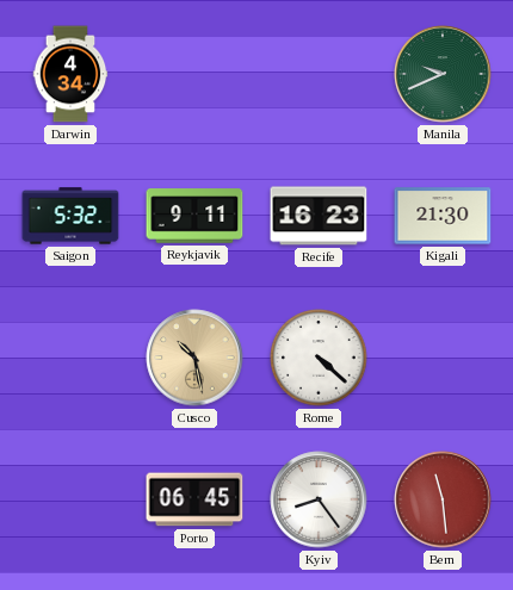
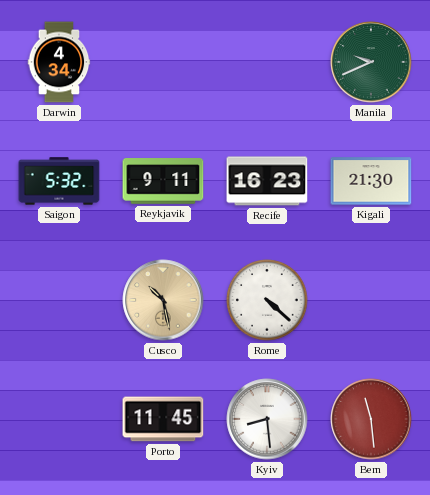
Porto: 06:45 -> 11:45 (163, 419)
Kyiv: 8:24 -> 8:29 (267, 419)
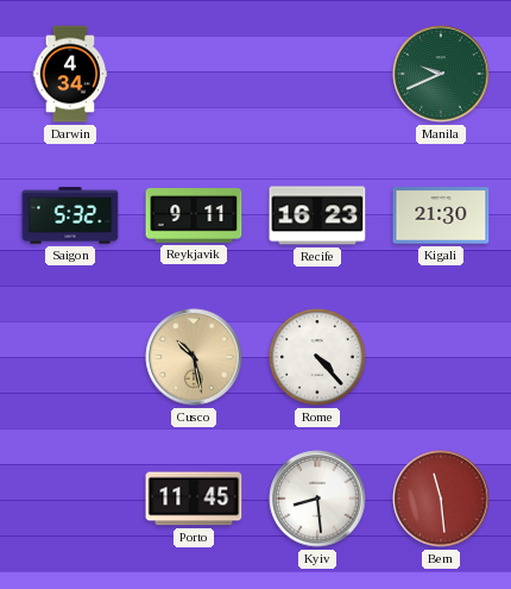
Rome: 4:22 -> 4:23 (317, 357)
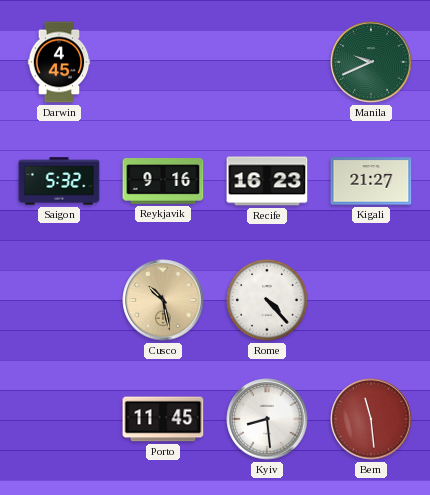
Darwin: 4:34 -> 4:45 (59, 62)
Reykjavik: 9:11 -> 9:16 (163, 181)
Kigali: 21:30 -> 21:27 (371, 181)
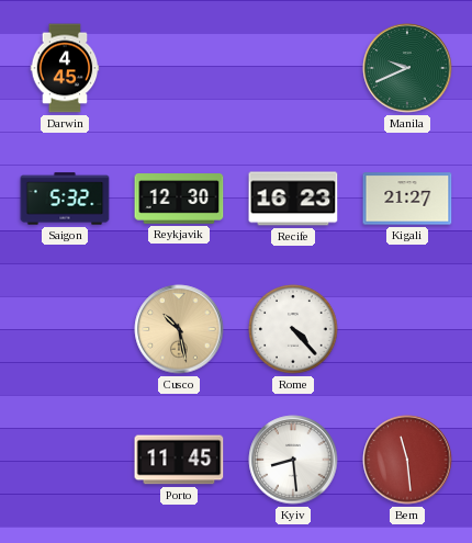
Reykjavik: 9:16 -> 12:30 (179, 199)
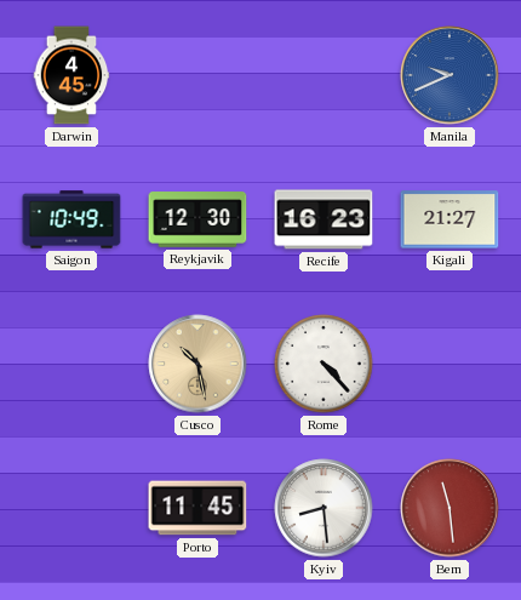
Manila dial: green -> blue (450, 75)
Saigon: 5:32 -> 10:49 (71, 219)
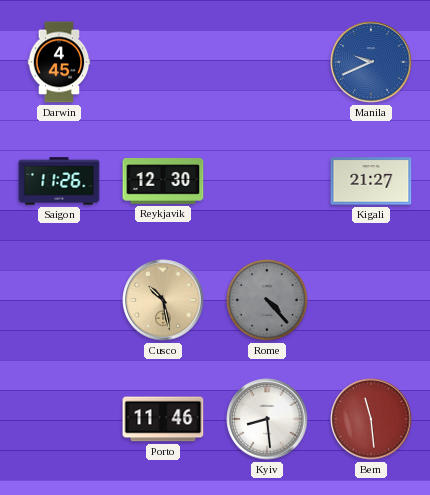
Saigon: 10:49 -> 11:26 (59, 181)
Recife: 16:23 -> none (324, 219)
Rome dial: white -> grey (267, 300)
Porto: 11:45 -> 11:46 (163, 419)
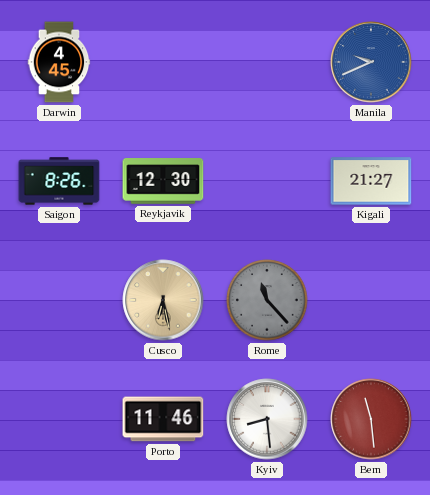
Saigon: 11:26 -> 8:26 (59, 181)
Cusco: 10:28 -> 6:28 (163, 300)
Rome: 4:23 -> 11:23 (267, 300)
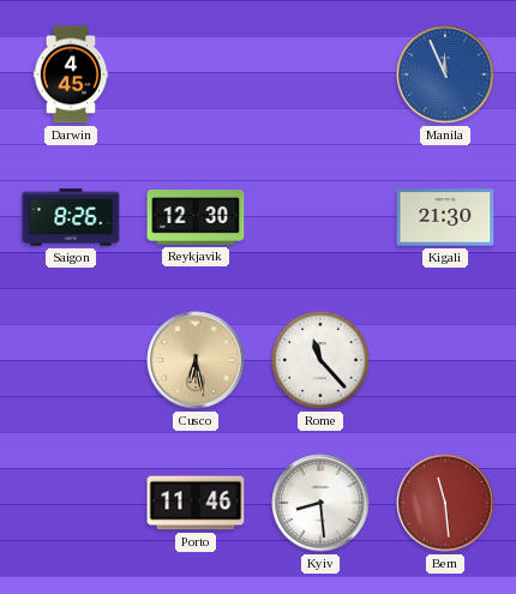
Manila: 9:41 -> 11:56 (445, 74)
Kigali: 21:27 -> 21:30 (445, 217)
Rome dial: grey -> white (320, 360)
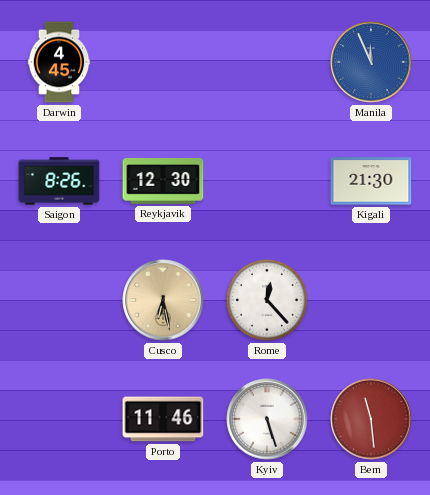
Rome: 11:23 -> 12:23 (267, 300)
Kyiv: 8:29 -> 5:27 (267, 419)
